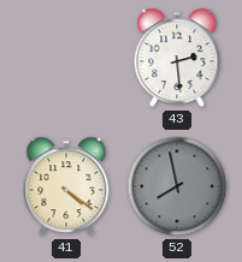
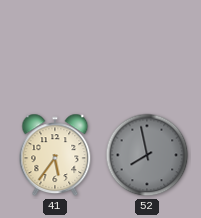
43: 2:29 -> none (177, 58)
41: 4:21 -> 5:36 (55, 155)
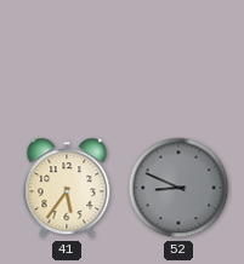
52: 7:58 -> 8:49 (178, 188)
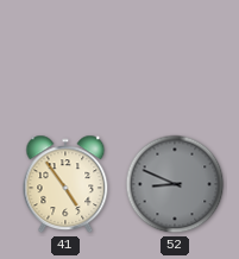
41: 5:36 -> 4:54 (65, 184)
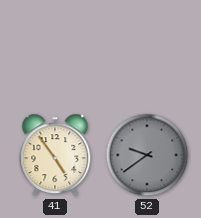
52: 8:49 -> 9:39 (147, 155)
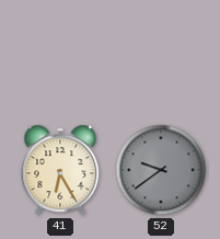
41: 4:54 -> 6:25 (60, 170)
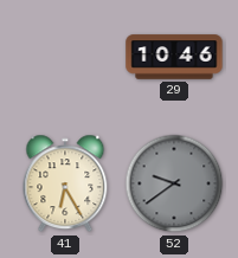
29: none -> 10:46 (174, 57)
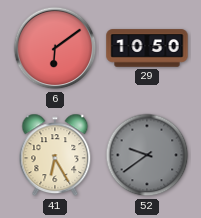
6: none -> 6:09 (55, 48)
29: 10:46 -> 10:50 (147, 48)
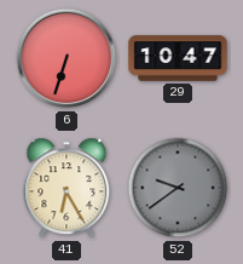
6: 6:09 -> 6:33 (66, 58)
29: 10:50 -> 10:47 (178, 58)
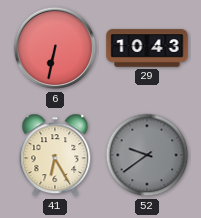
6: 6:33 -> 6:32 (55, 48)
29: 10:47 -> 10:43 (147, 48)
